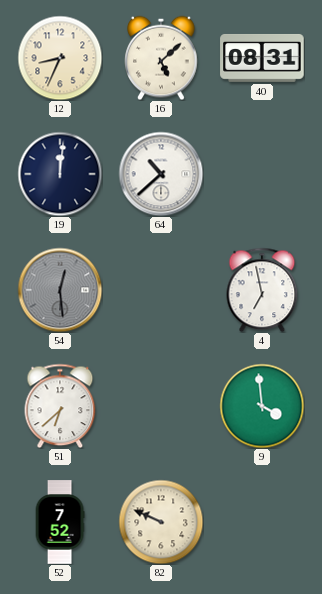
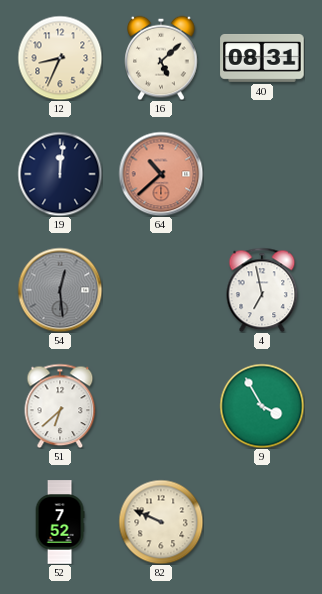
64 dial: white -> salmon (161, 174)
9: 3:59 -> 3:55 (262, 406)
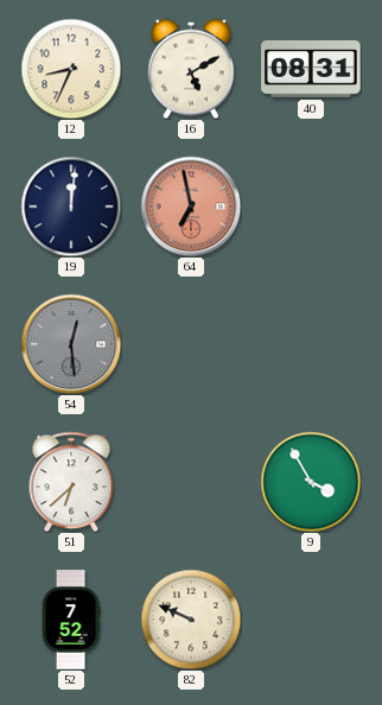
16: 5:08 -> 5:10 (191, 69)
64: 10:38 -> 6:58 (191, 207)
4: 6:58 -> none (262, 290)
